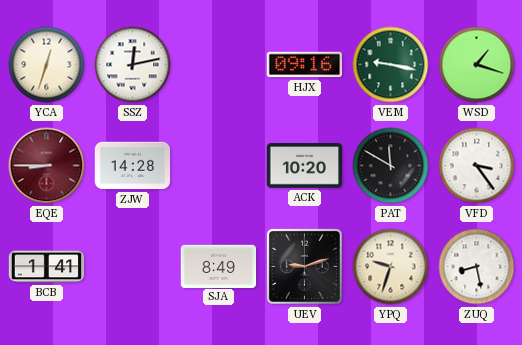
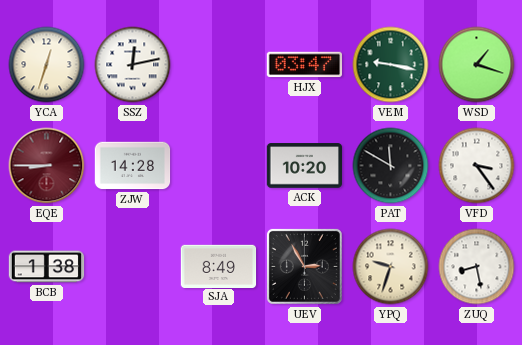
HJX: 09:16 -> 03:47 (304, 65)
BCB: 1:41 -> 1:38 (47, 267)
UEV: 9:12 -> 2:55 (304, 266)
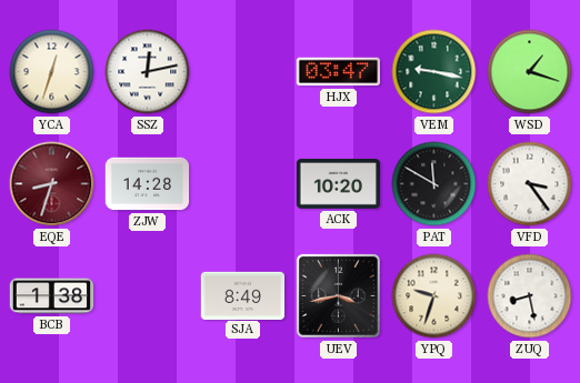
EQE: 8:45 -> 8:33 (52, 184)
UEV: 2:55 -> 3:43 (338, 295)
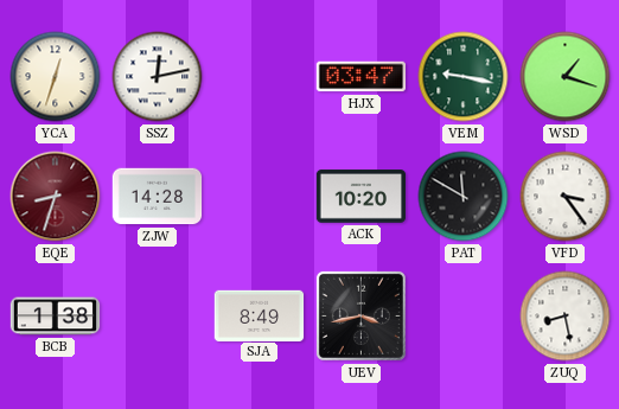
YPQ: 9:33 -> none (434, 296)
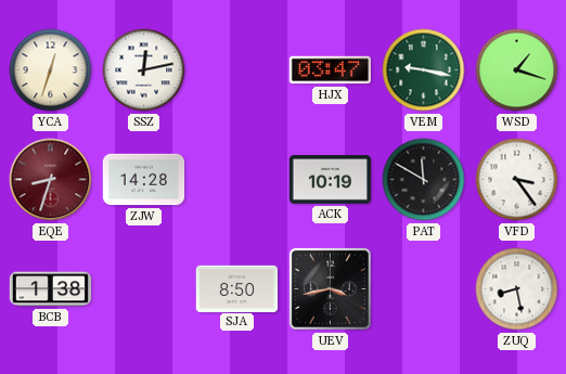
ACK: 10:20 -> 10:19 (331, 180)
SJA: 8:49 -> 8:50 (237, 288)
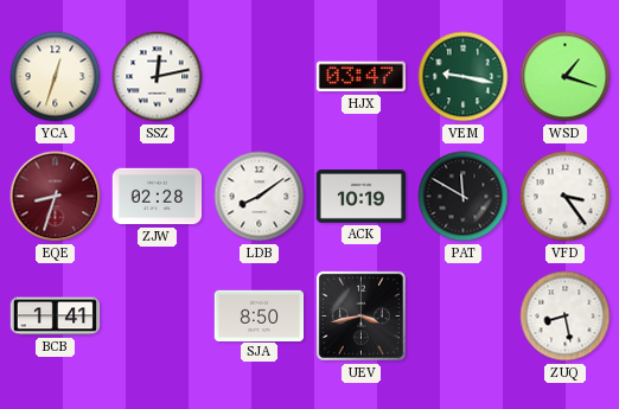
ZJW: 14:28 -> 02:28 (158, 197)
LDB: none -> 8:09 (260, 197)
BCB: 1:38 -> 1:41 (56, 317)
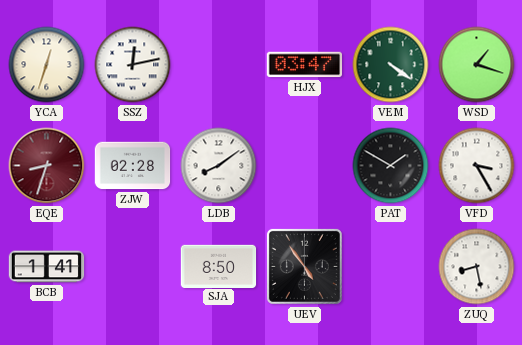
VEM: 9:17 -> 4:21 (391, 65)
ACK: 10:19 -> none (362, 197)
PAT: 11:50 -> 1:50 (391, 166)
VFD: 3:24 -> 3:25 (477, 166)
UEV: 3:43 -> 4:54 (304, 266)
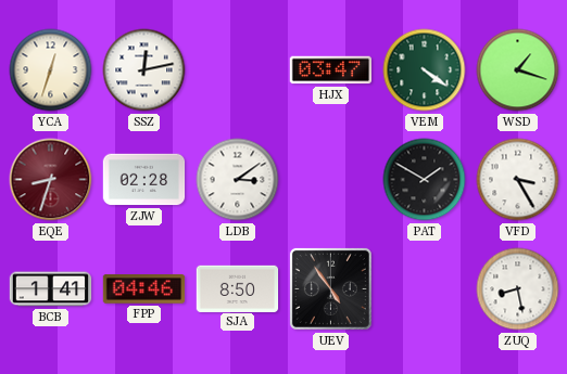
LDB: 8:09 -> 3:09 (238, 180)
FPP: none -> 04:46 (144, 289)
